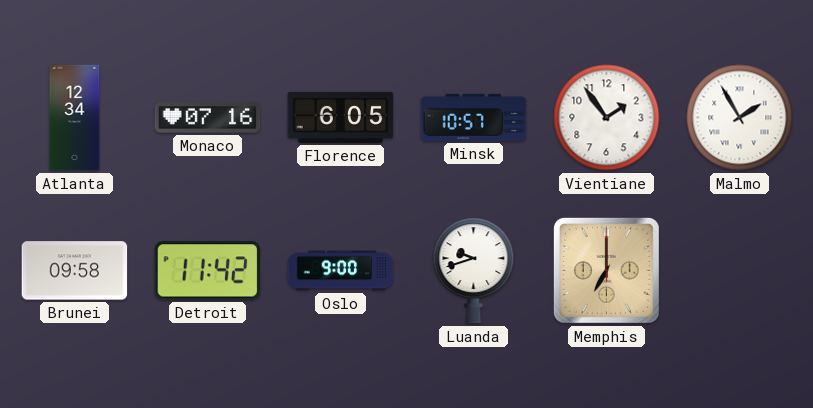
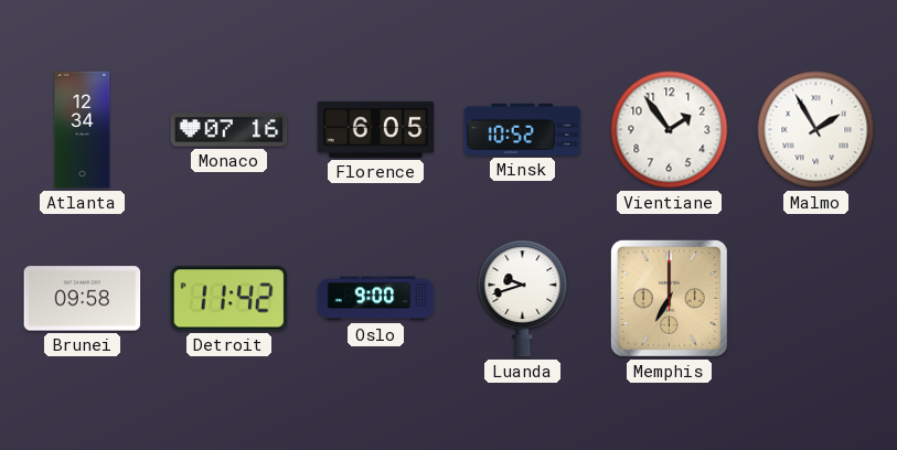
Minsk: 10:57 -> 10:52 (523, 129)
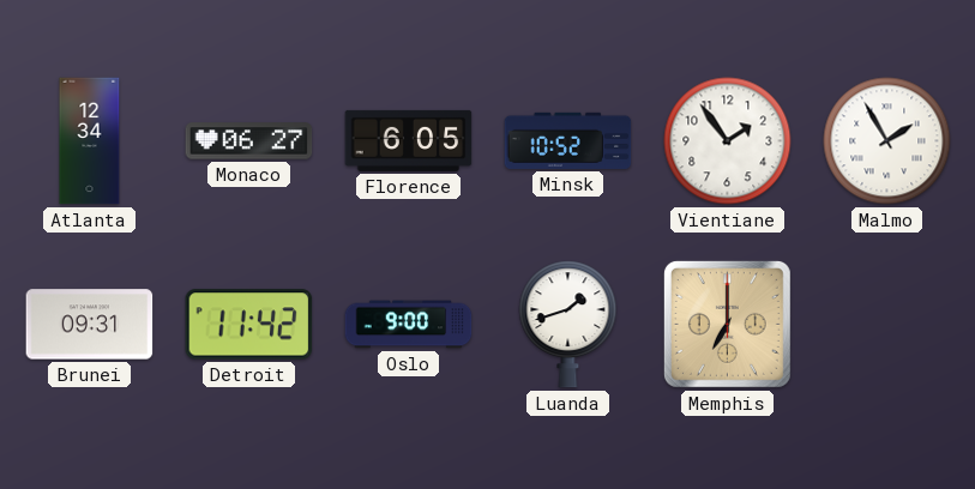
Monaco: 07:16 -> 06:27 (249, 141)
Brunei: 09:58 -> 09:31 (90, 325)
Luanda: 9:42 -> 1:42 (568, 325)
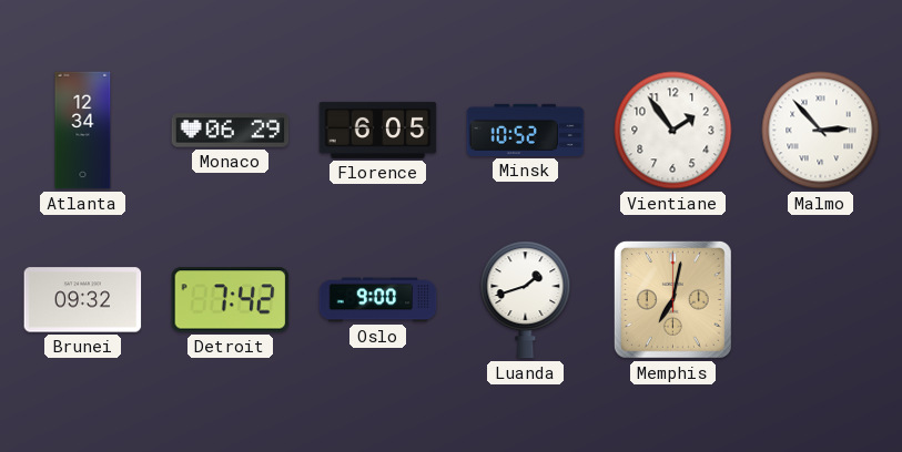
Monaco: 06:27 -> 06:29 (231, 131)
Malmo: 1:55 -> 2:53 (821, 131)
Brunei: 09:31 -> 09:32 (83, 300)
Detroit: 11:42 -> 7:42 (231, 300)
Memphis: 7:00 -> 7:02 (672, 299)
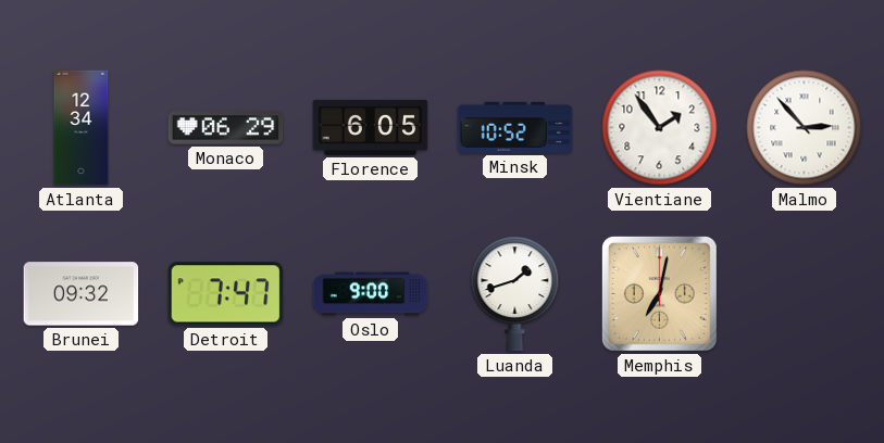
Detroit: 7:42 -> 7:47 (226, 294)
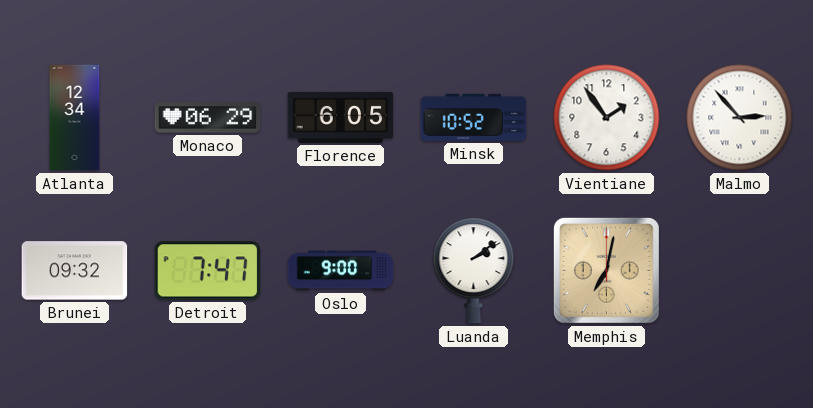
Luanda: 1:42 -> 2:09 (474, 271)
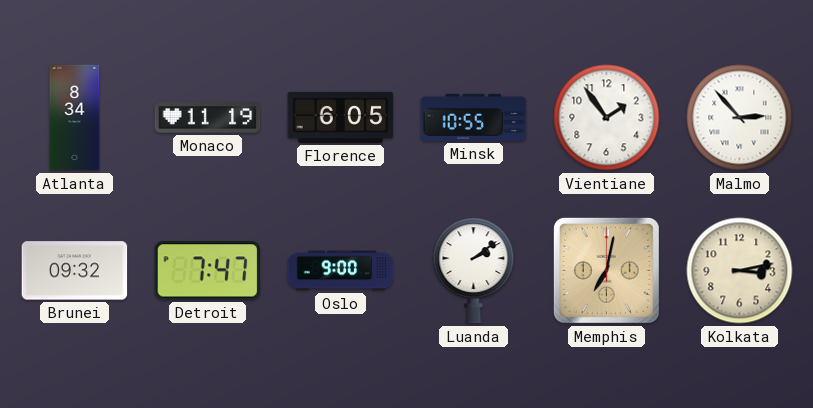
Atlanta: 12:34 -> 8:34 (75, 118)
Monaco: 06:29 -> 11:19 (208, 118)
Minsk: 10:52 -> 10:55 (474, 117)
Kolkata: none -> 3:13 (740, 271)
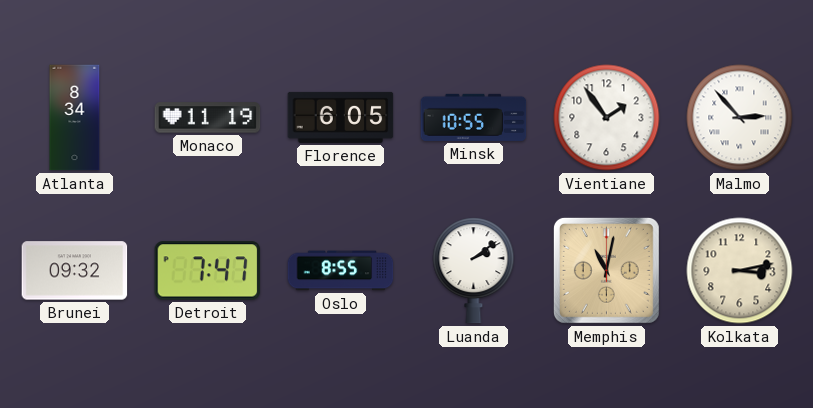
Oslo: 9:00 -> 8:55 (341, 271)
Memphis: 7:02 -> 11:02 (606, 270)
